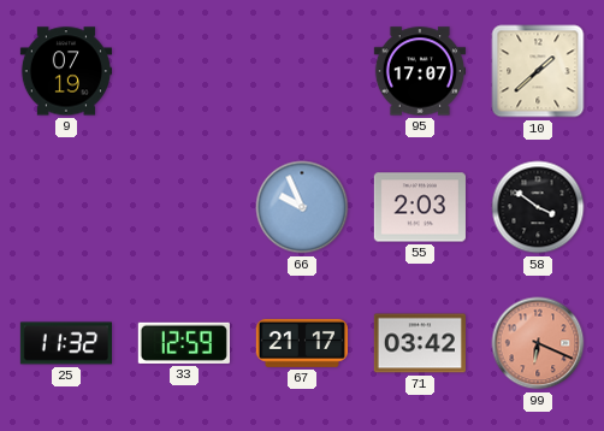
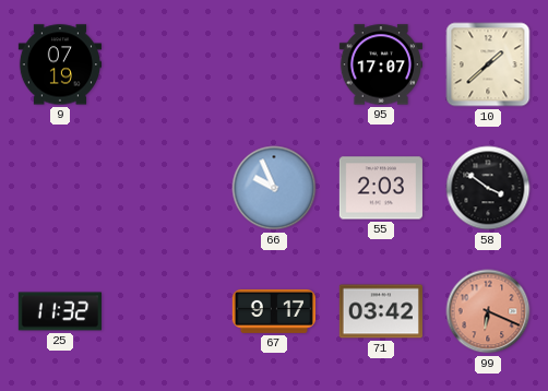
33: 12:59 -> none (184, 343)
67: 21:17 -> 9:17 (273, 311)
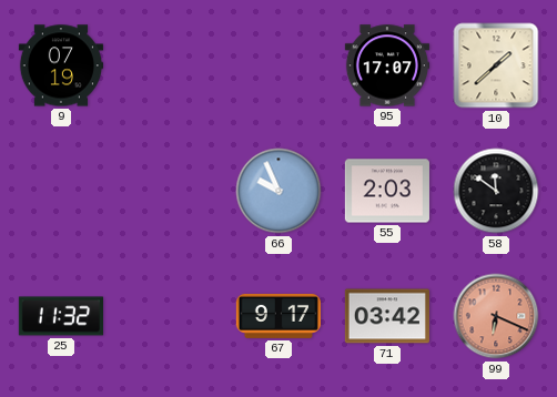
58: 3:51 -> 11:51 (496, 191)
